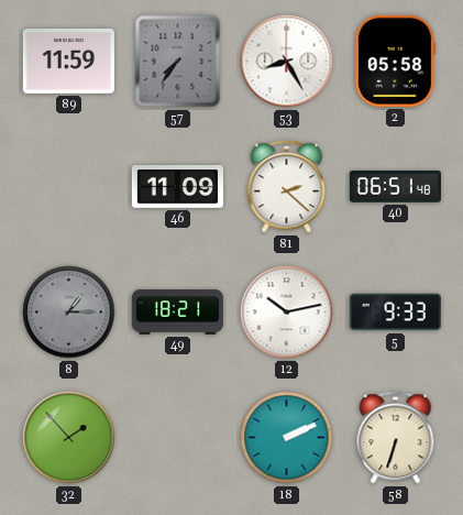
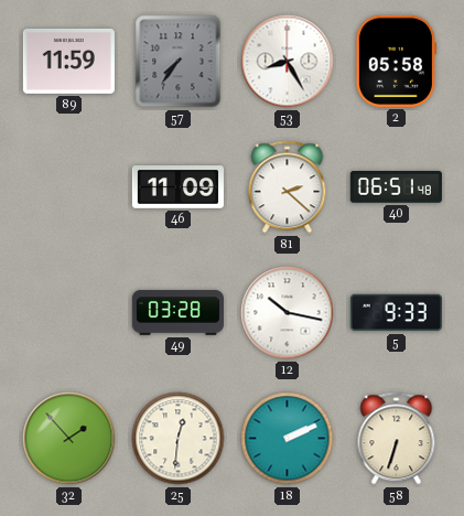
8: 1:15 -> none (69, 313)
49: 18:21 -> 03:28 (177, 313)
12: 10:13 -> 10:17 (288, 313)
25: none -> 12:31 (179, 439)
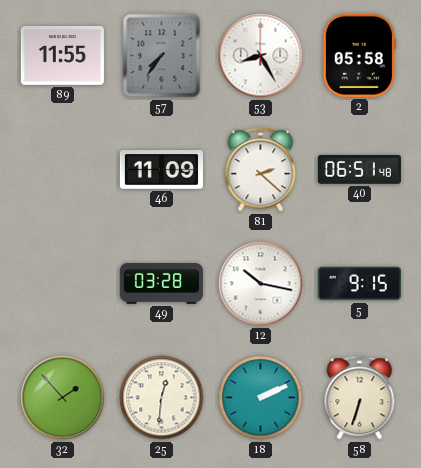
89: 11:59 -> 11:55 (62, 55)
5: 9:33 -> 9:15 (359, 284)
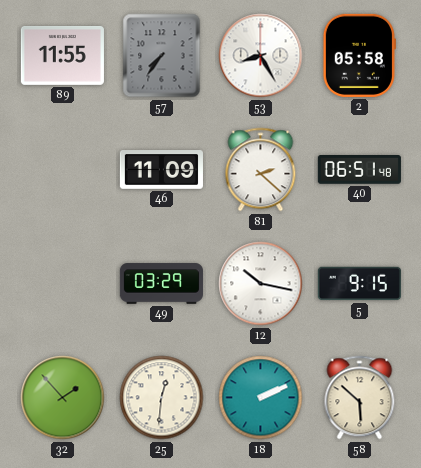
49: 03:28 -> 03:29 (161, 284)
58: 6:33 -> 5:52 (360, 398)
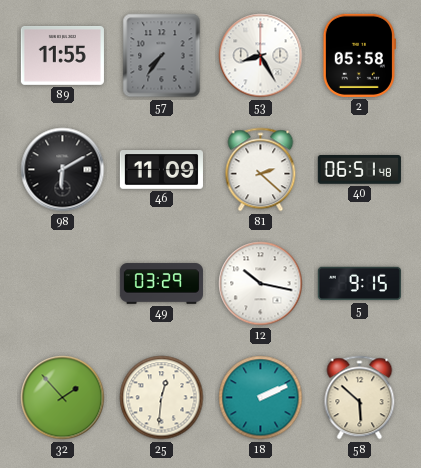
98: none -> 6:10 (63, 170)
